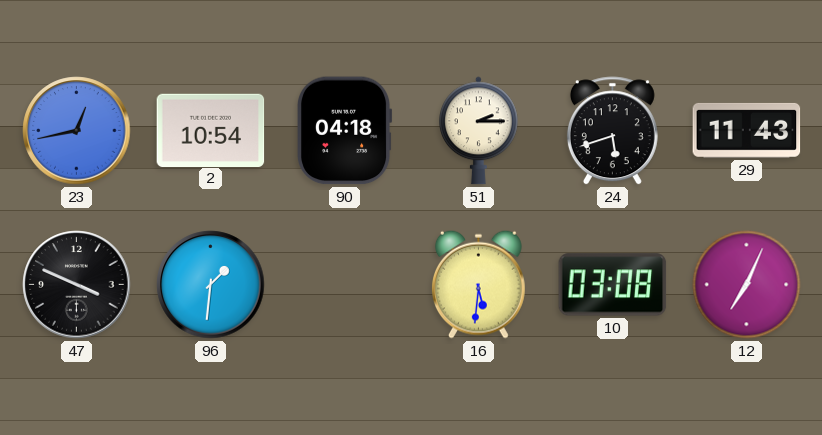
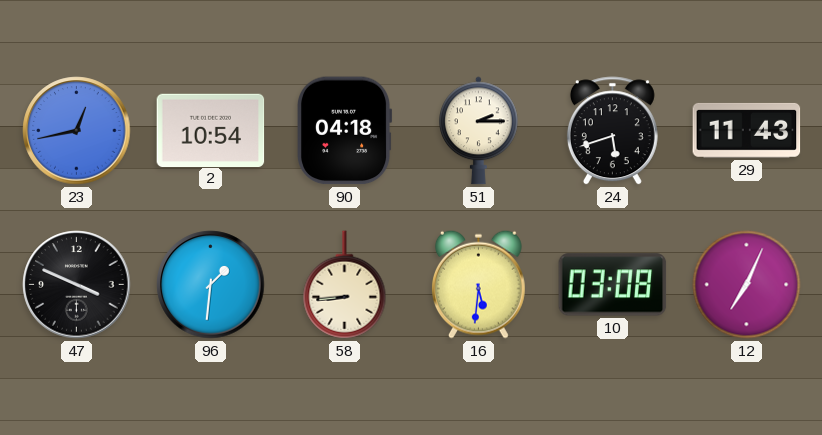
58: none -> 8:44 (345, 285)
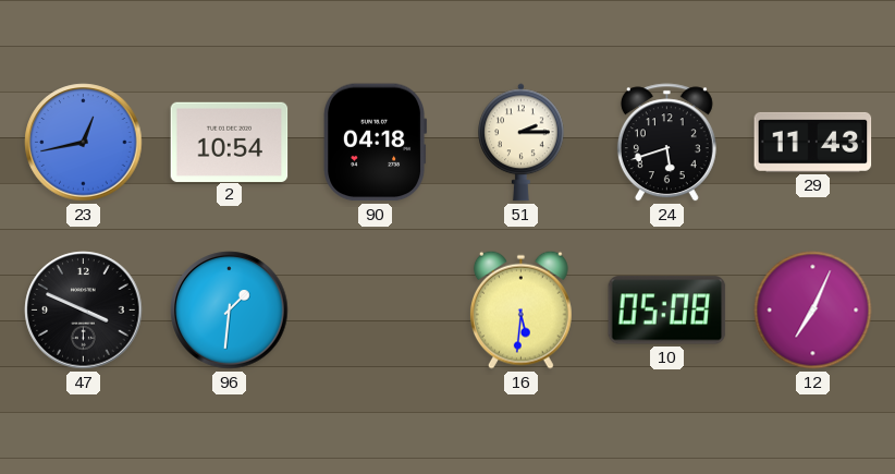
58: 8:44 -> none (345, 285)
10: 03:08 -> 05:08 (667, 311)
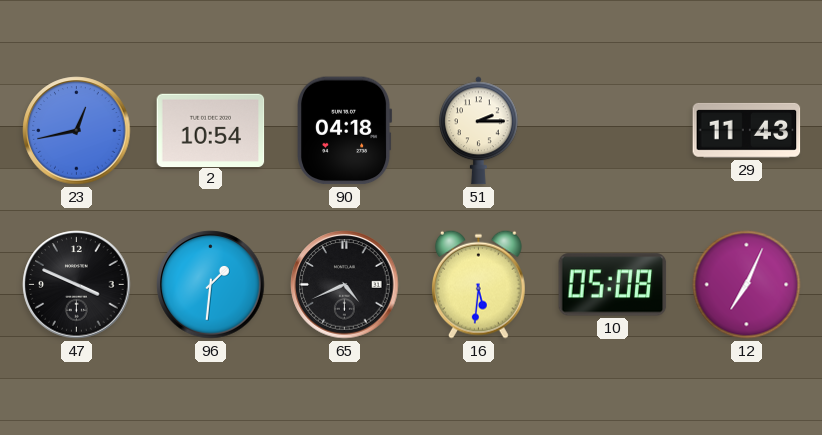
24: 5:42 -> none (666, 143)
65: none -> 4:41 (345, 285)
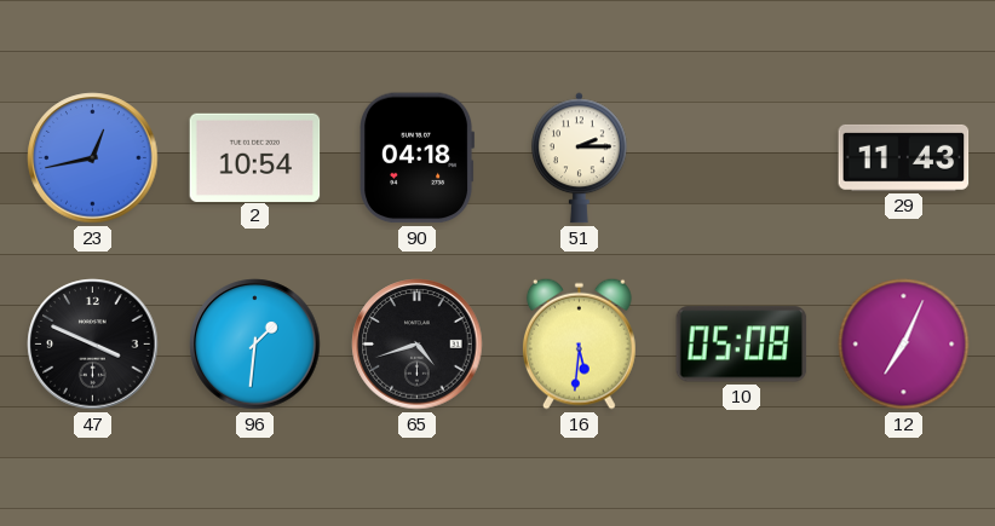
65: 4:41 -> 4:42 (418, 345)
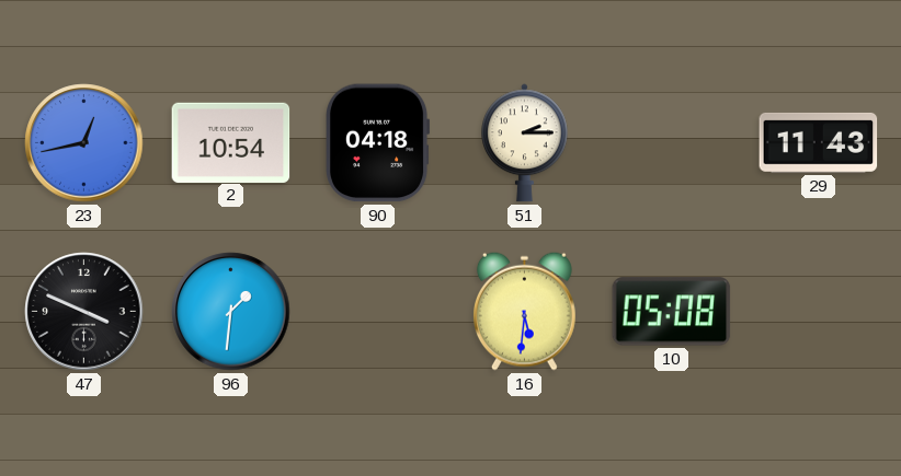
65: 4:42 -> none (418, 345)
12: 7:04 -> none (904, 345)
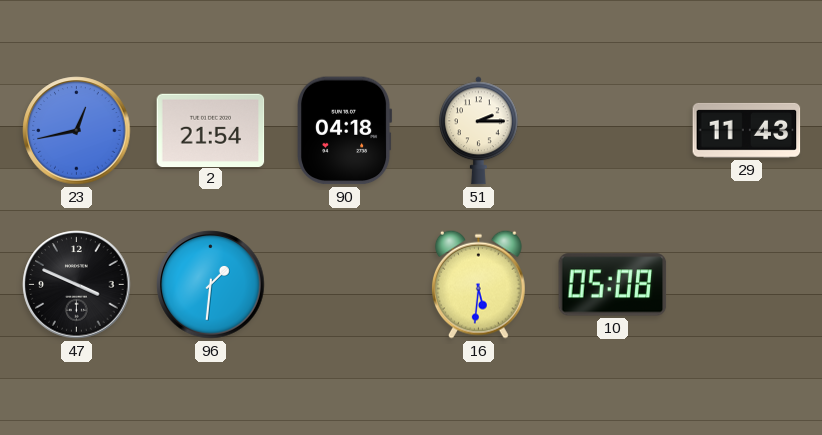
2: 10:54 -> 21:54 (211, 130)
